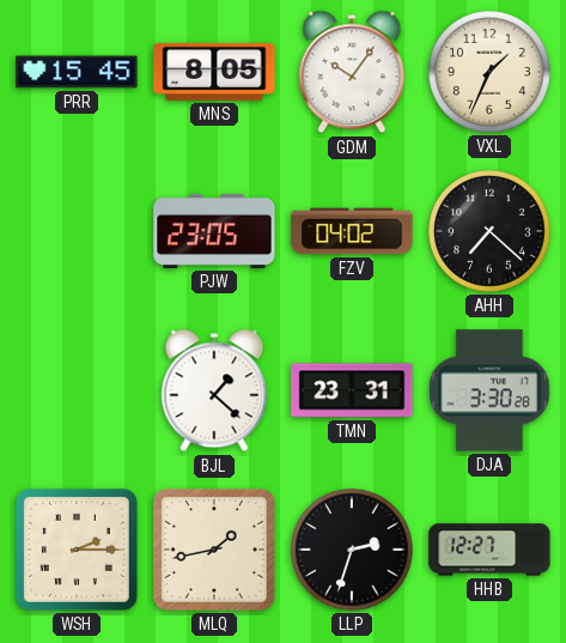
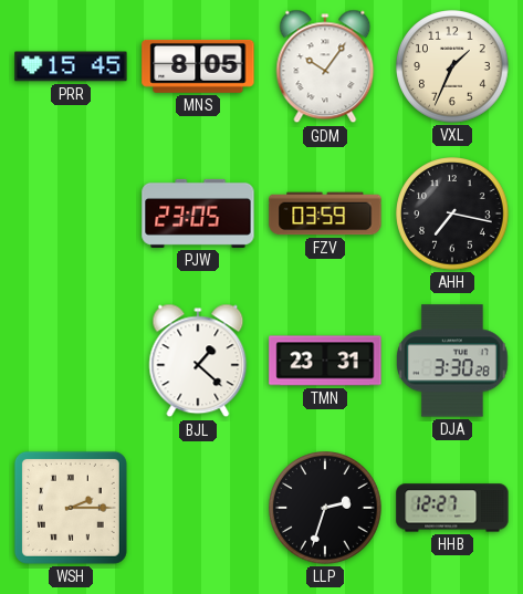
FZV: 04:02 -> 03:59 (325, 213)
AHH: 7:22 -> 7:17 (452, 213)
MLQ: 1:43 -> none (214, 550)
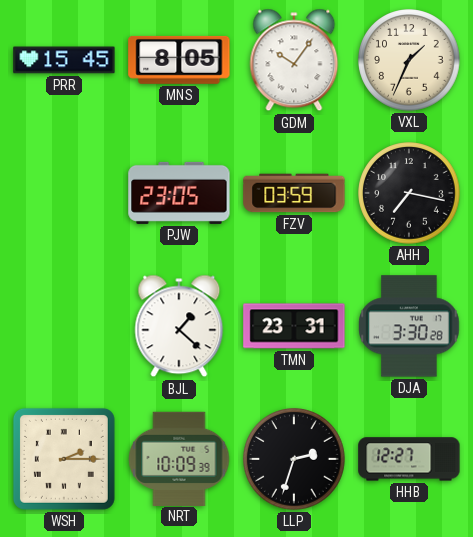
NRT: none -> 10:09 (179, 458)
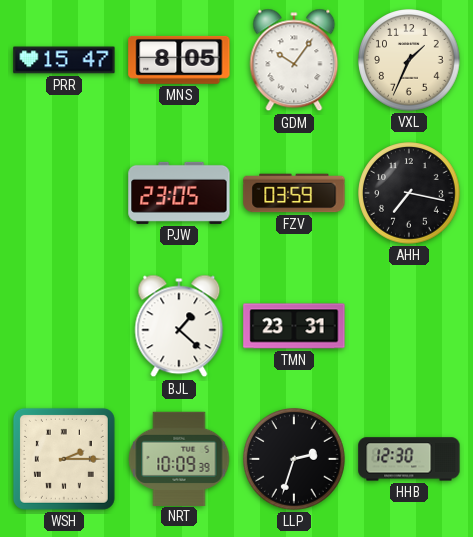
PRR: 15:45 -> 15:47 (64, 60)
DJA: 3:30 -> none (409, 326)
HHB: 12:27 -> 12:30 (409, 459)
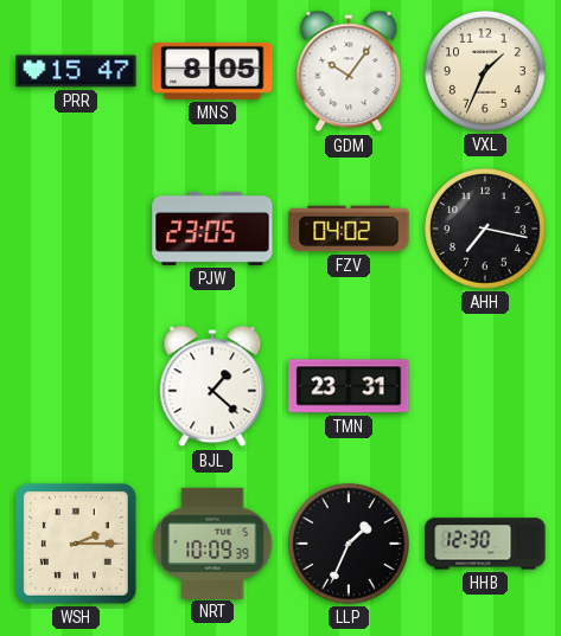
FZV: 03:59 -> 04:02 (349, 229)
LLP: 2:33 -> 1:34 (349, 544)
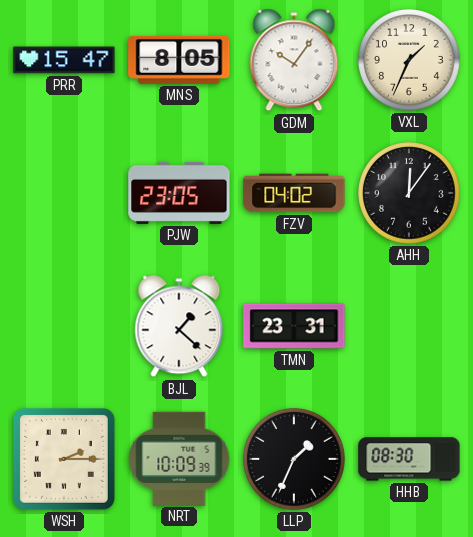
AHH: 7:17 -> 12:06 (409, 193)
HHB: 12:30 -> 08:30 (409, 459)
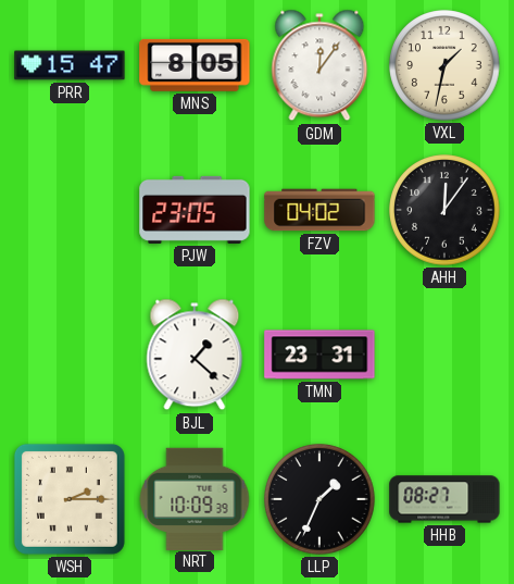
GDM: 10:06 -> 12:06 (319, 65)
VXL: 1:34 -> 1:32 (444, 65)
HHB: 08:30 -> 08:27 (444, 499)
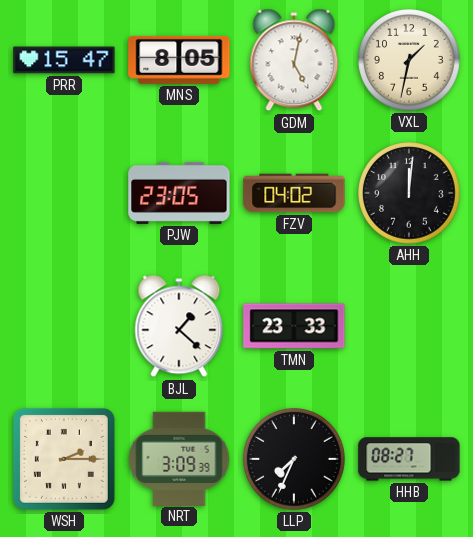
GDM: 12:06 -> 5:02 (294, 60)
AHH: 12:06 -> 12:01 (409, 193)
TMN: 23:31 -> 23:33 (294, 326)
NRT: 10:09 -> 3:09 (179, 458)
LLP: 1:34 -> 7:34 (294, 459)
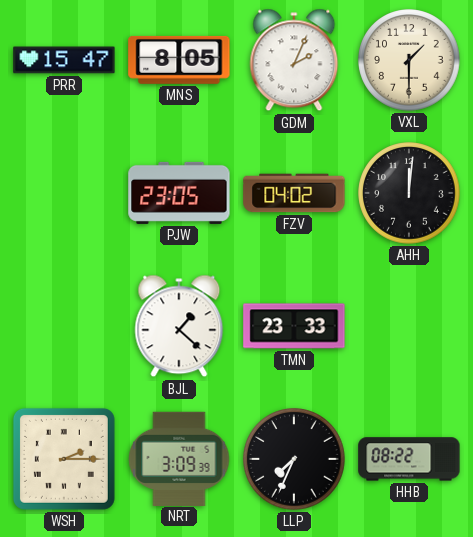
GDM: 5:02 -> 2:04 (294, 60)
VXL: 1:32 -> 1:30 (409, 60)
HHB: 08:27 -> 08:22 (409, 459)
